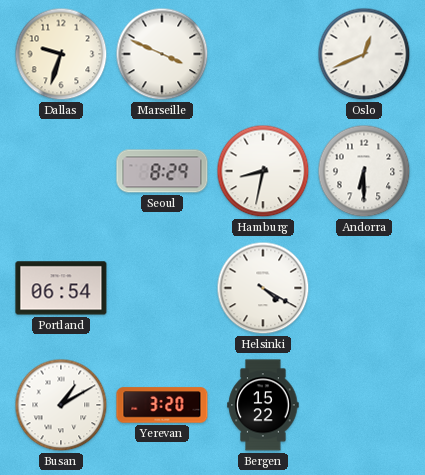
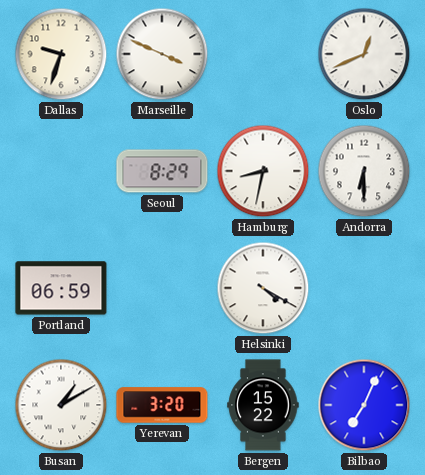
Portland: 06:54 -> 06:59 (61, 288)
Bilbao: none -> 7:04 (364, 405)
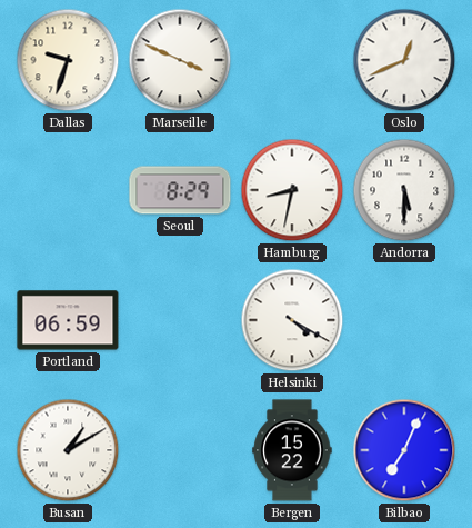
Andorra: 6:30 -> 5:30 (404, 190)
Yerevan: 3:20 -> none (162, 405)
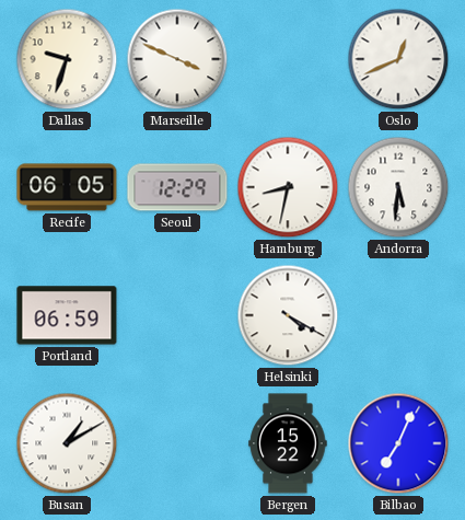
Recife: none -> 06:05 (67, 187)
Seoul: 8:29 -> 12:29 (177, 187)
Andorra: 5:30 -> 5:31 (398, 187)
